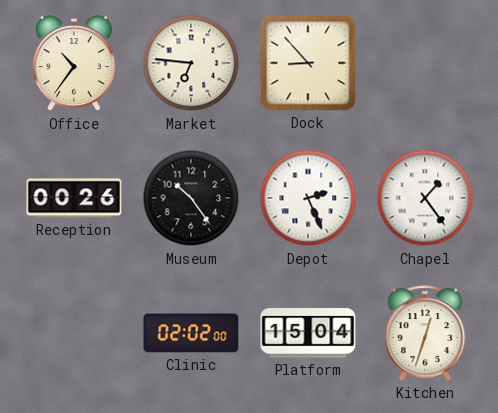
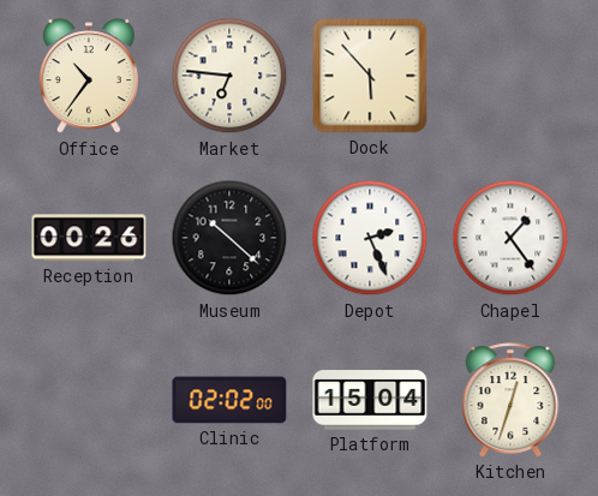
Dock: 8:53 -> 5:53 (370, 76)
Museum: 10:24 -> 10:22 (229, 238)
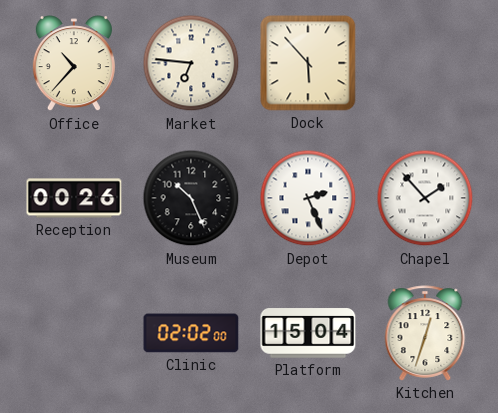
Office: 10:36 -> 10:37 (74, 64)
Museum: 10:22 -> 10:26 (191, 198)
Chapel: 1:24 -> 1:53 (425, 198)
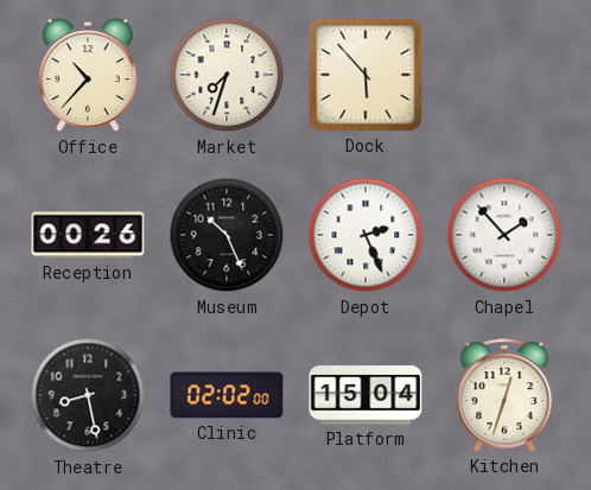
Market: 6:46 -> 7:33 (227, 75)
Theatre: none -> 8:28 (88, 395)
